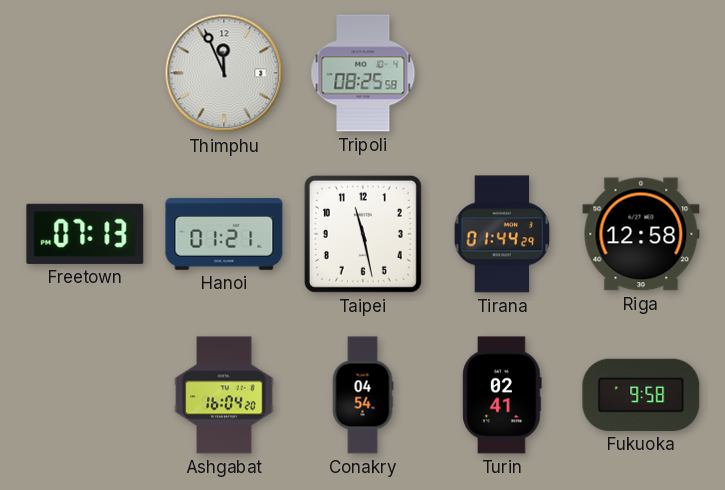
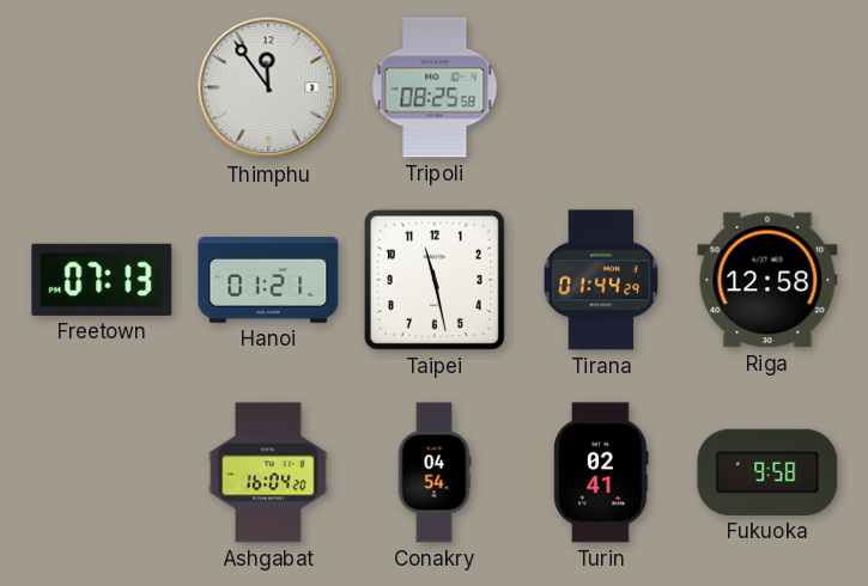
Thimphu: 11:56 -> 11:54 (268, 87)
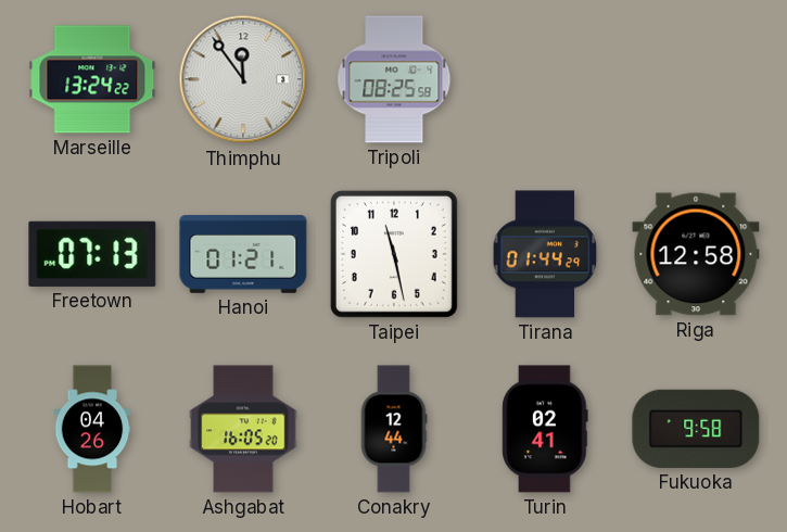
Marseille: none -> 13:24 (92, 79)
Hobart: none -> 04:26 (92, 429)
Ashgabat: 16:04 -> 16:05 (243, 429)
Conakry: 04:54 -> 12:44 (394, 429)
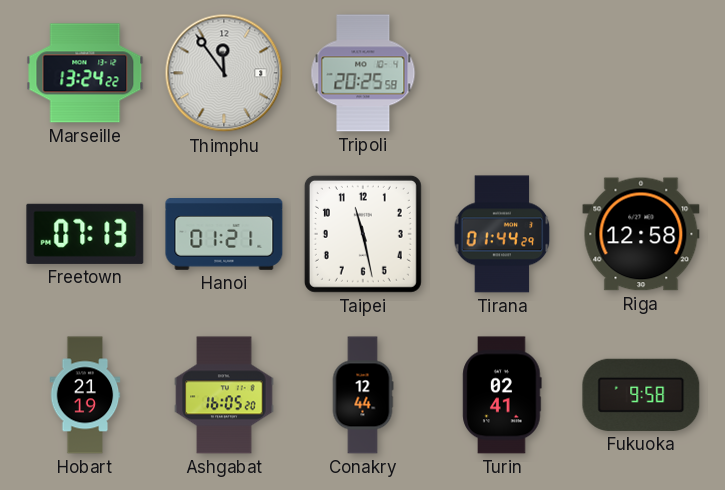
Tripoli: 08:25 -> 20:25 (363, 73)
Hobart: 04:26 -> 21:19 (85, 395)
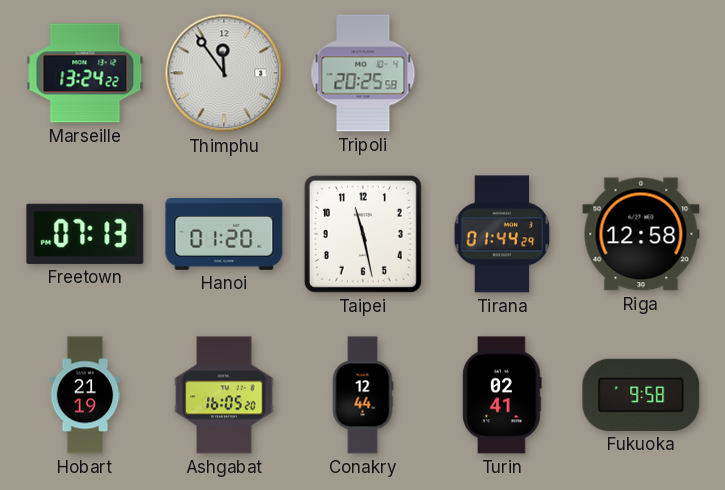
Hanoi: 01:21 -> 01:20 (224, 235)
